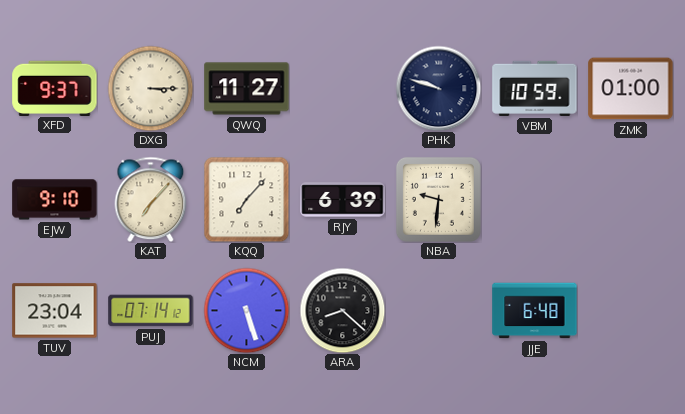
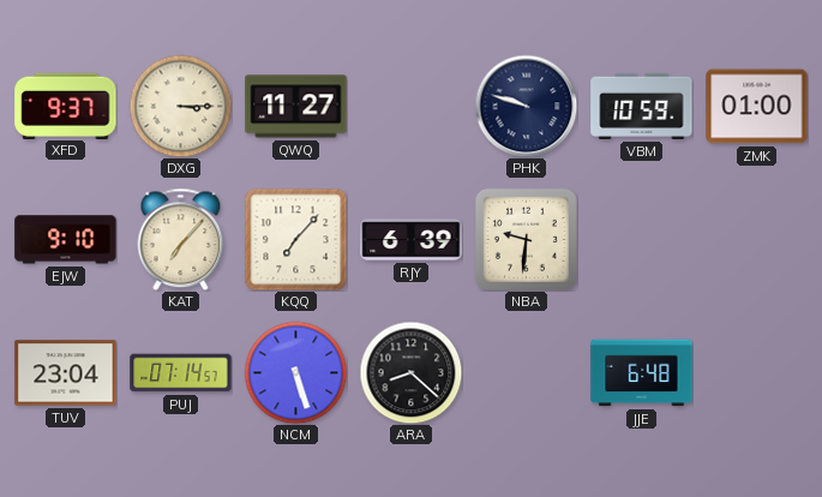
PUJ: 07:14:12 -> 07:14:57 (181, 373)
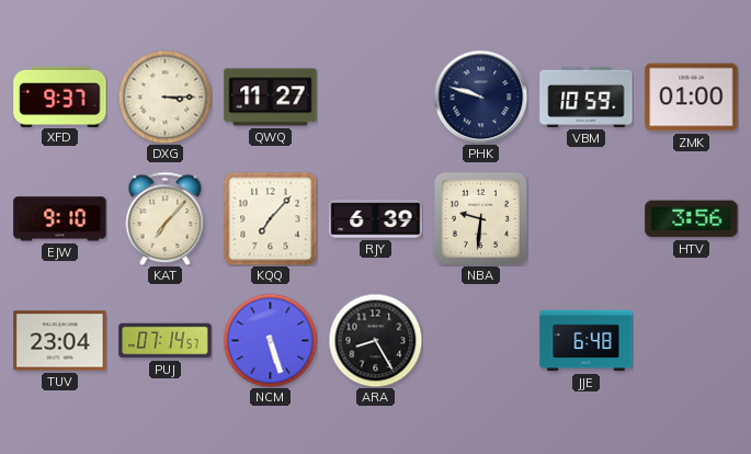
HTV: none -> 3:56 (692, 219)
ARA: 8:22 -> 8:25 (375, 340)
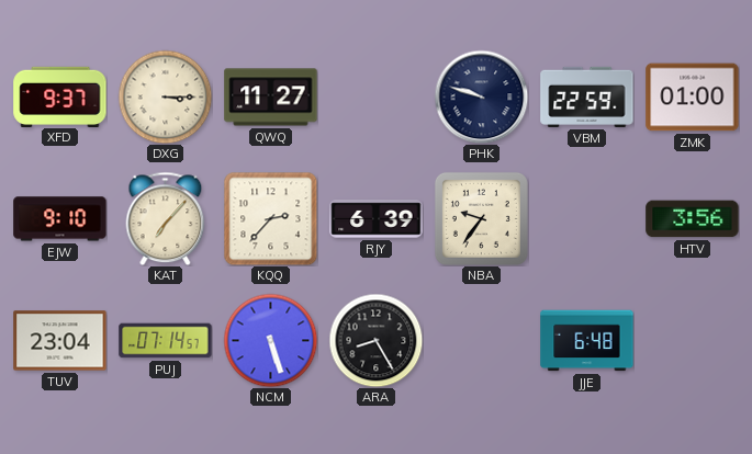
VBM: 10:59 -> 22:59 (587, 97)
KQQ: 7:07 -> 2:37 (270, 218)
NBA: 9:31 -> 9:36 (481, 218)
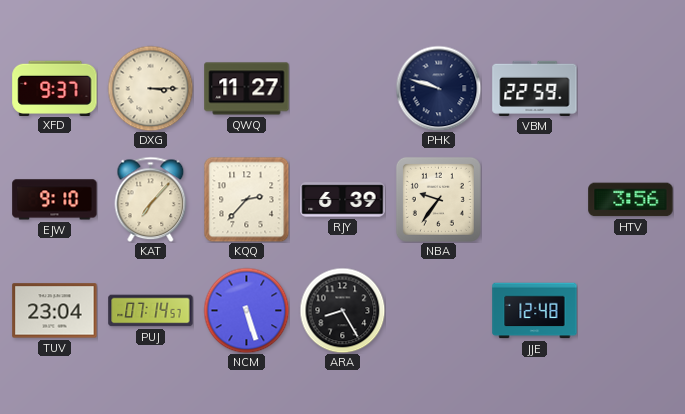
ZMK: 01:00 -> none (693, 98)
JJE: 6:48 -> 12:48 (535, 311)
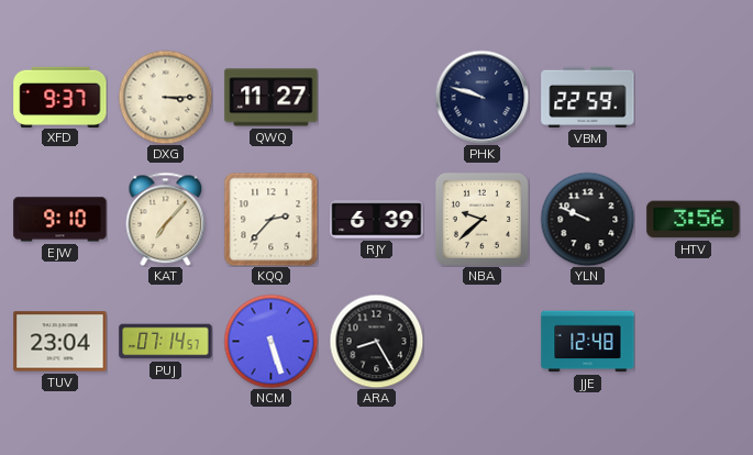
NBA: 9:36 -> 9:38 (481, 219)
YLN: none -> 9:49 (587, 219)
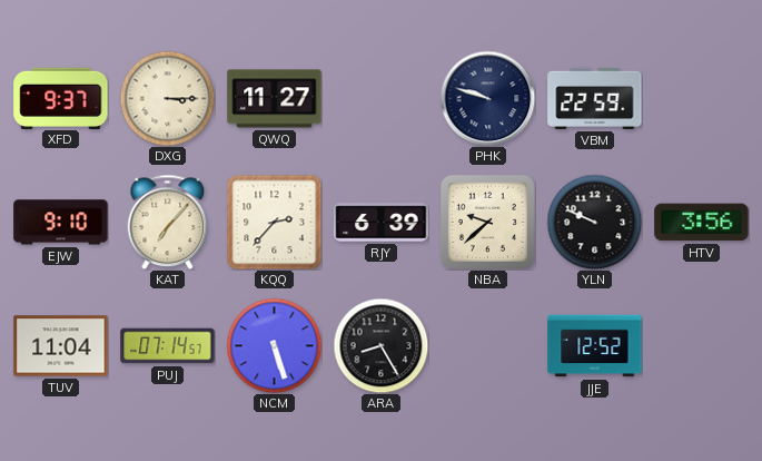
TUV: 23:04 -> 11:04 (61, 346)
JJE: 12:48 -> 12:52 (595, 346)
